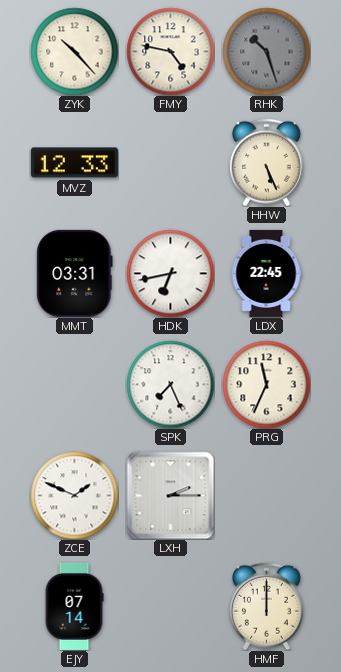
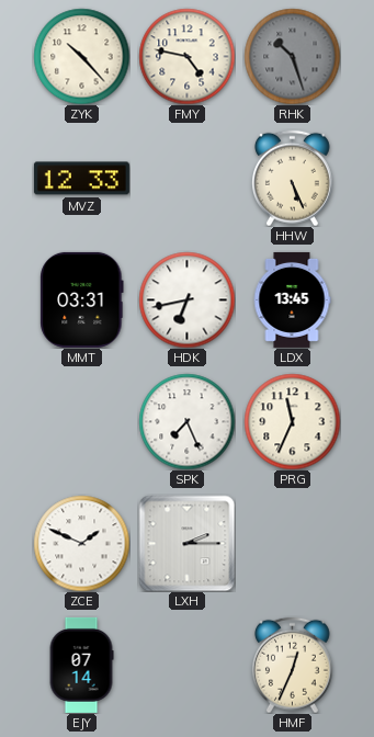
LDX: 22:45 -> 13:45 (292, 299)
HMF: 12:00 -> 12:34 (292, 665)
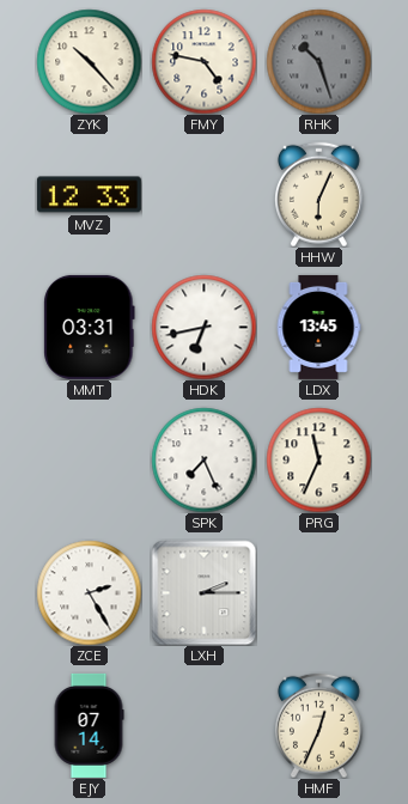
HHW: 5:26 -> 6:04 (318, 194)
ZCE: 1:49 -> 2:25 (89, 592)
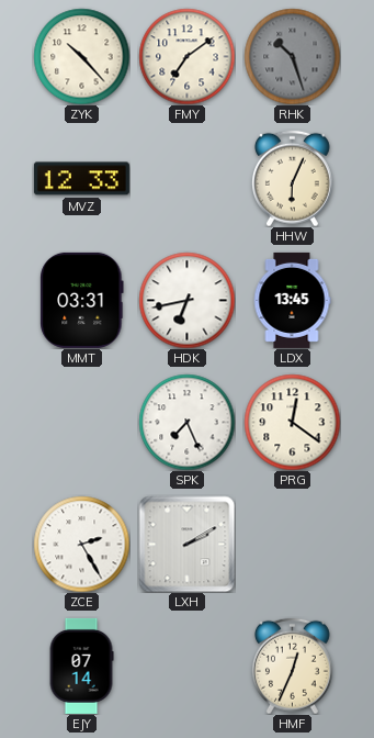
FMY: 4:47 -> 7:09 (186, 56)
PRG: 11:34 -> 12:21 (292, 422)
LXH: 2:15 -> 2:10 (186, 544)
